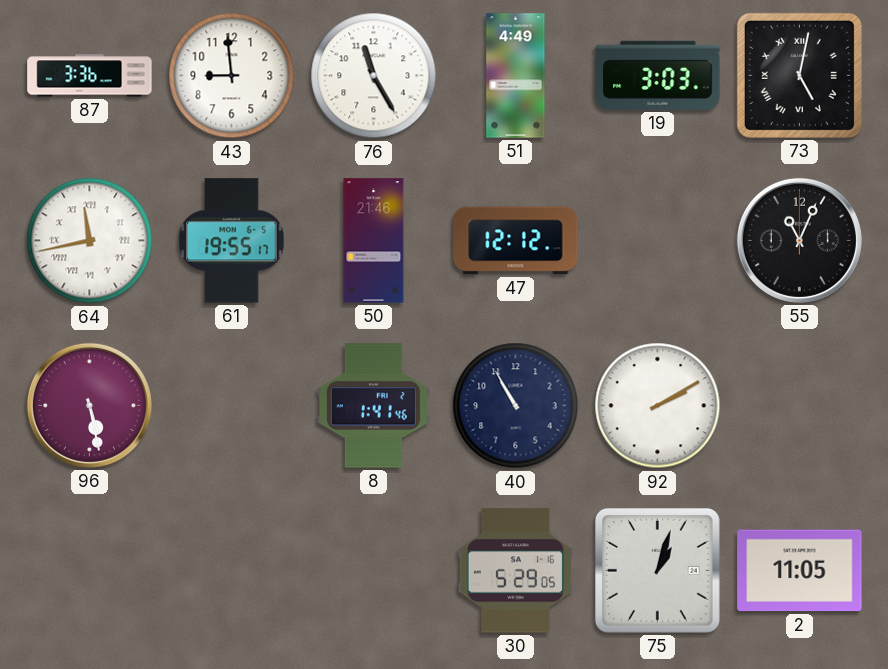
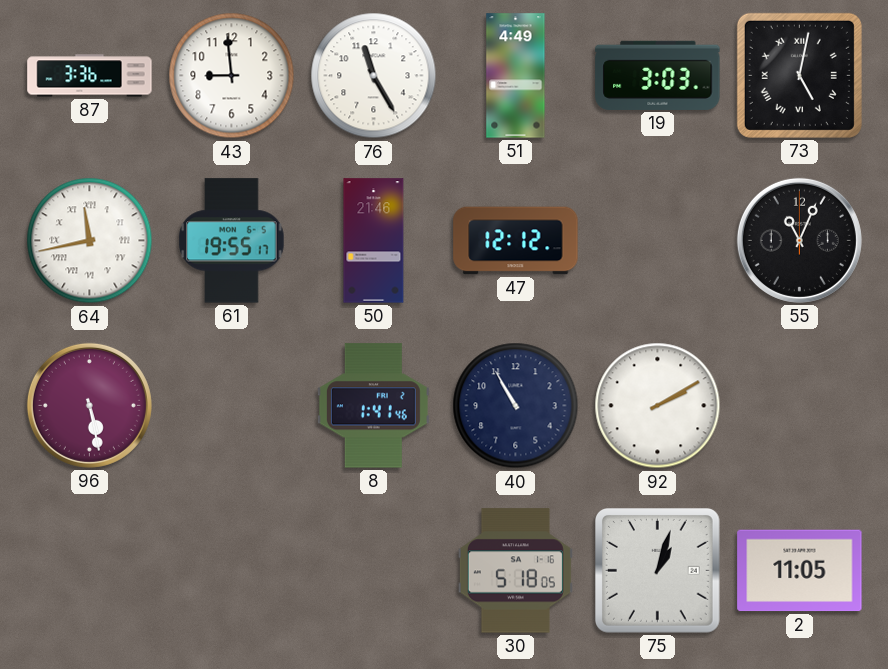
30: 5:29 -> 5:18 (515, 571)
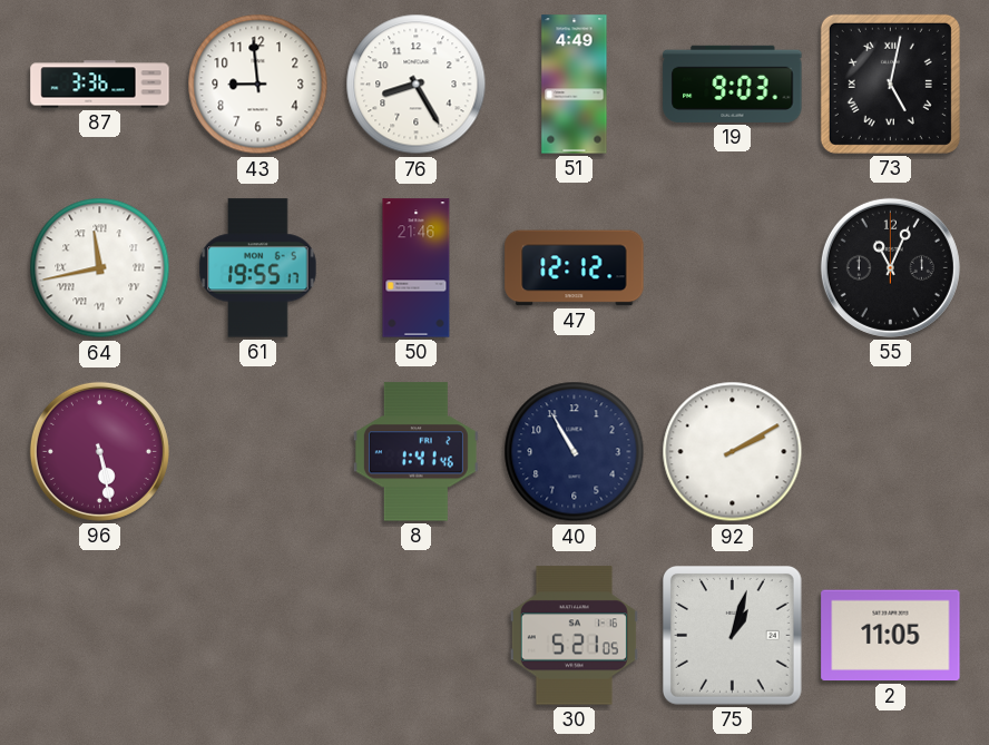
76: 11:25 -> 8:25 (417, 85)
19: 3:03 -> 9:03 (733, 84)
30: 5:18 -> 5:21 (574, 636)
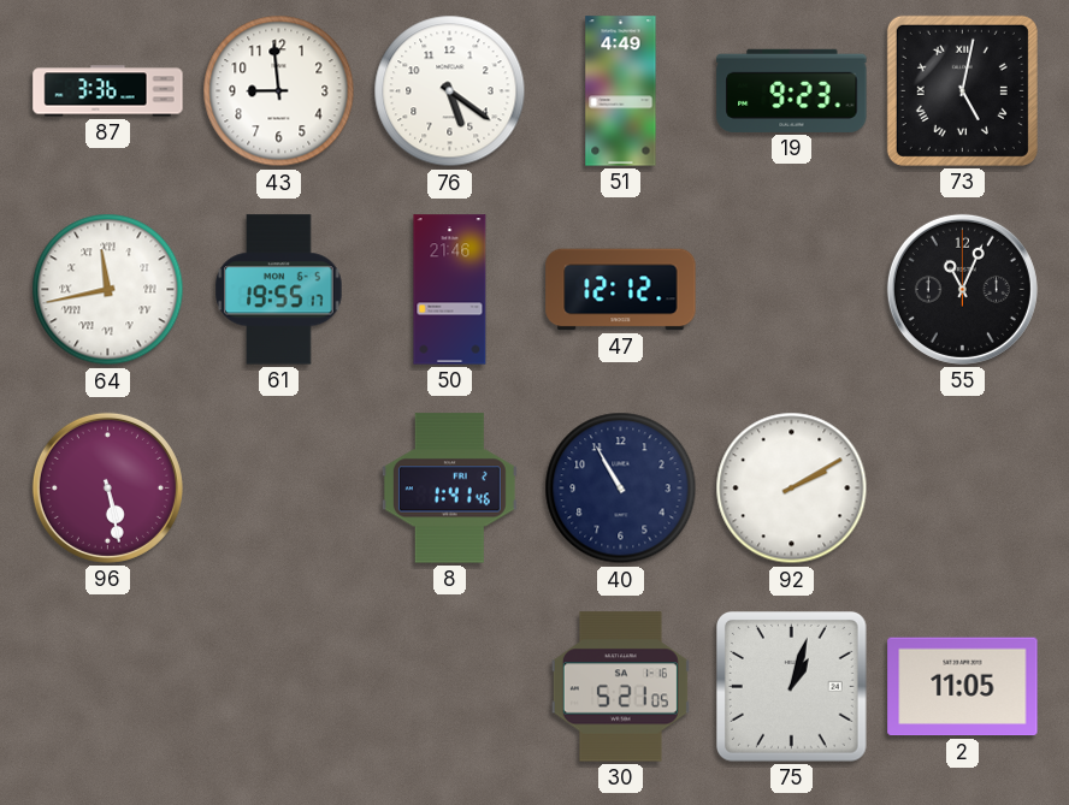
76: 8:25 -> 5:21 (450, 91)
19: 9:03 -> 9:23 (792, 90)
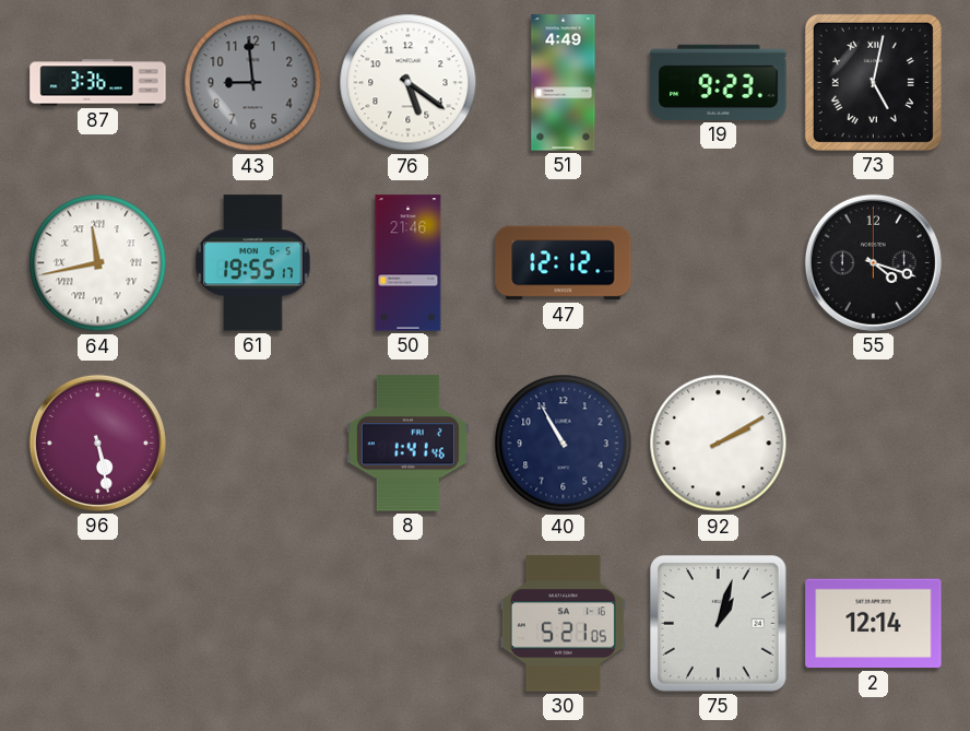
43 dial: white -> grey (253, 83)
55: 11:04 -> 4:18 (873, 262)
2: 11:05 -> 12:14 (874, 624)
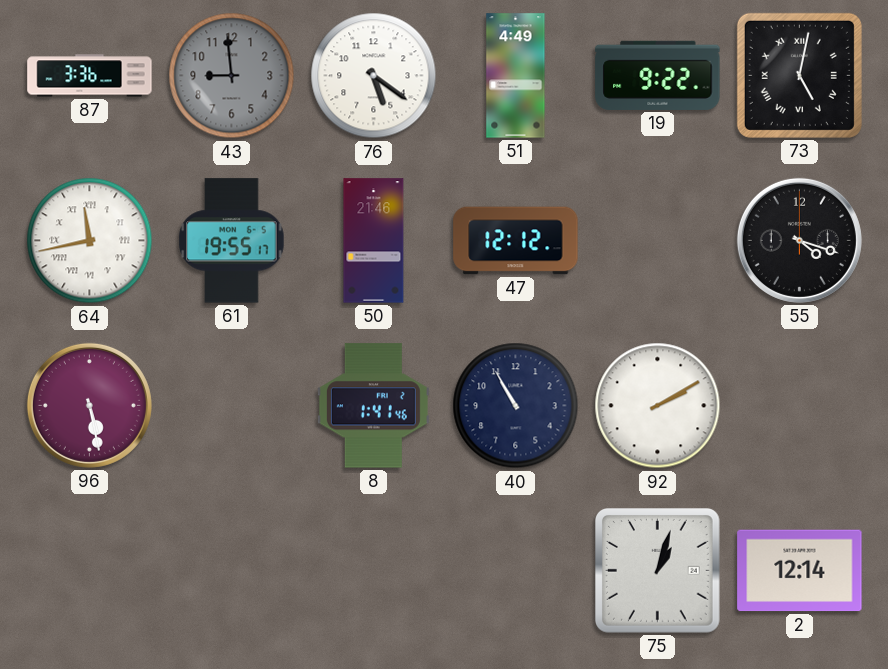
19: 9:23 -> 9:22 (658, 75)
30: 5:21 -> none (563, 624)
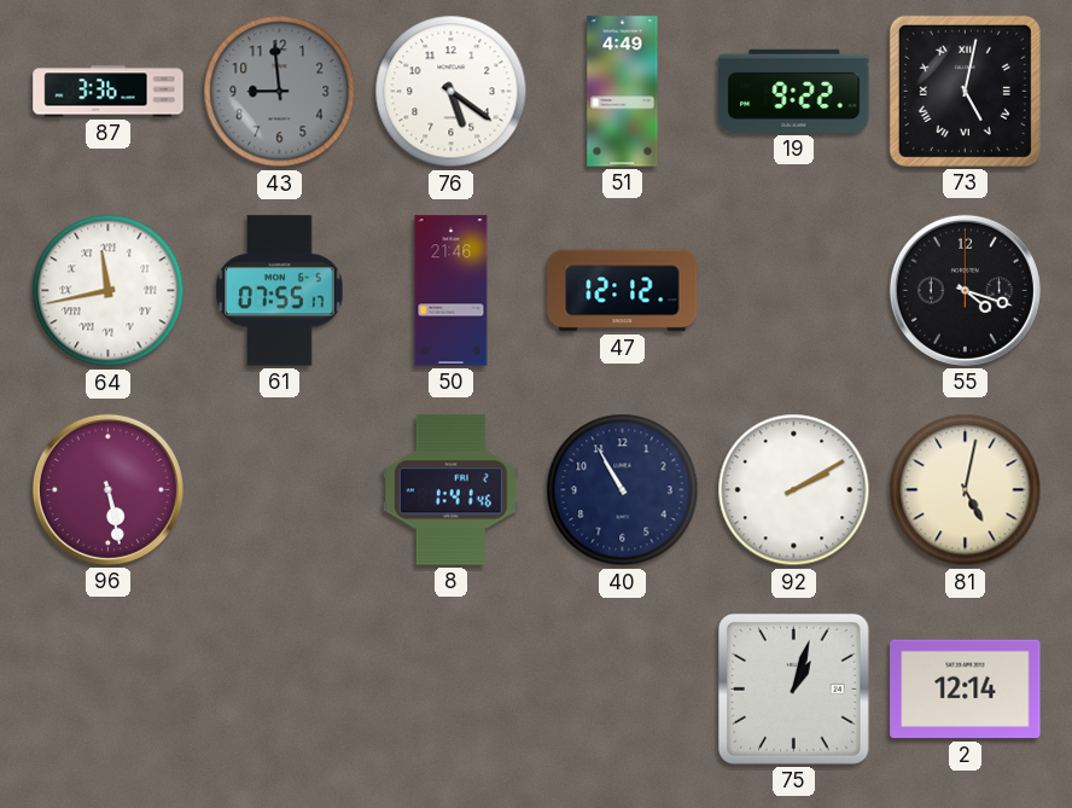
61: 19:55 -> 07:55 (280, 291)
81: none -> 5:02 (966, 490)
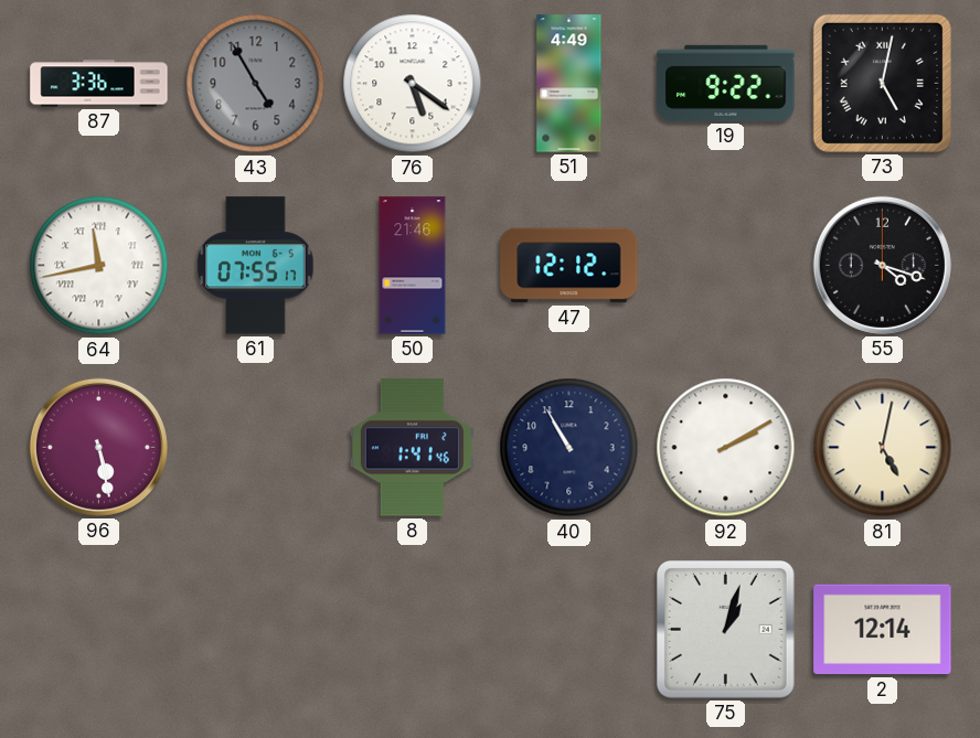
43: 8:59 -> 4:55 (256, 84)
